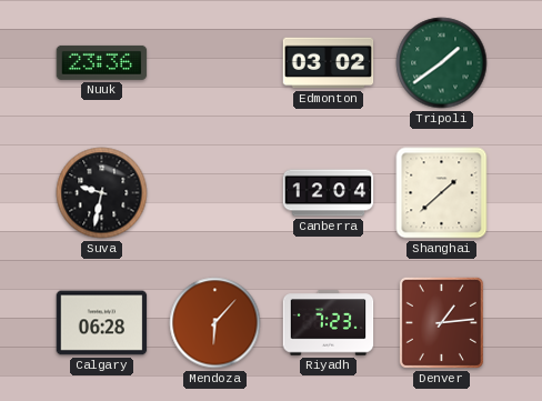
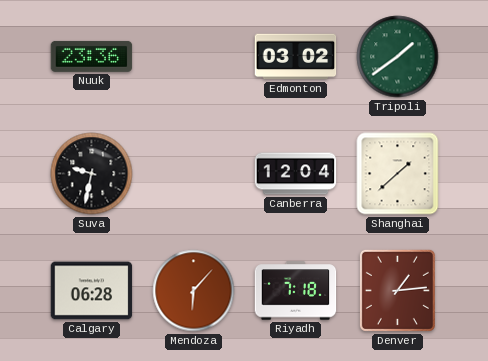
Riyadh: 7:23 -> 7:18 (296, 291)
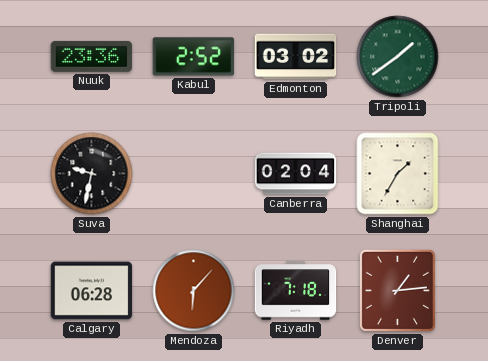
Kabul: none -> 2:52 (194, 57)
Canberra: 12:04 -> 02:04 (296, 174)
Shanghai: 1:38 -> 1:35 (398, 174)
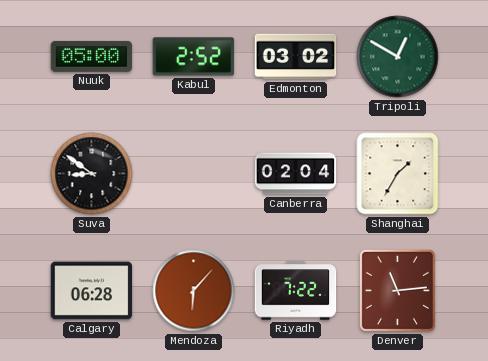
Nuuk: 23:36 -> 05:00 (92, 56)
Tripoli: 1:39 -> 12:50 (398, 57)
Suva: 9:32 -> 8:51 (92, 174)
Riyadh: 7:18 -> 7:22 (296, 291)
Denver: 1:14 -> 11:14 (397, 290)
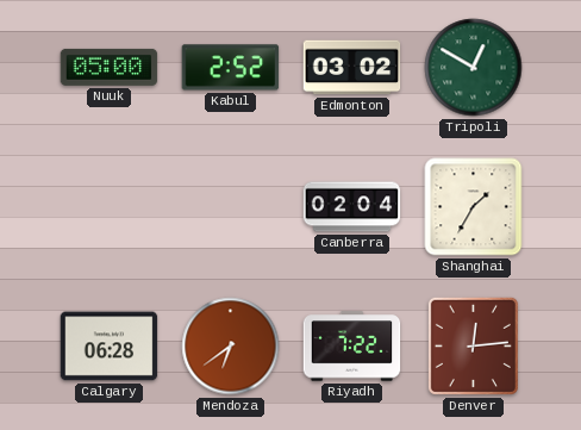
Suva: 8:51 -> none (92, 174)
Mendoza: 6:07 -> 6:39 (231, 347)
Denver: 11:14 -> 12:14 (473, 345)
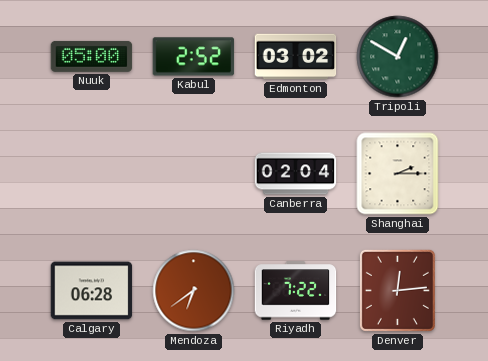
Shanghai: 1:35 -> 2:15 (398, 174)
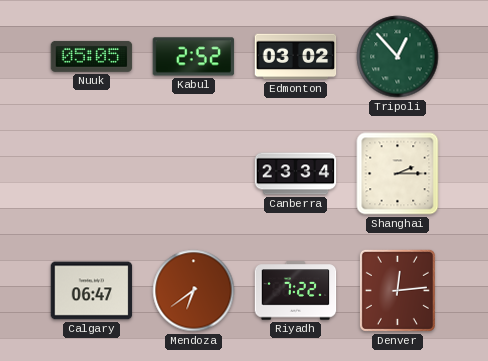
Nuuk: 05:00 -> 05:05 (92, 56)
Tripoli: 12:50 -> 12:53 (398, 57)
Canberra: 02:04 -> 23:34 (296, 174)
Calgary: 06:28 -> 06:47 (92, 291)
